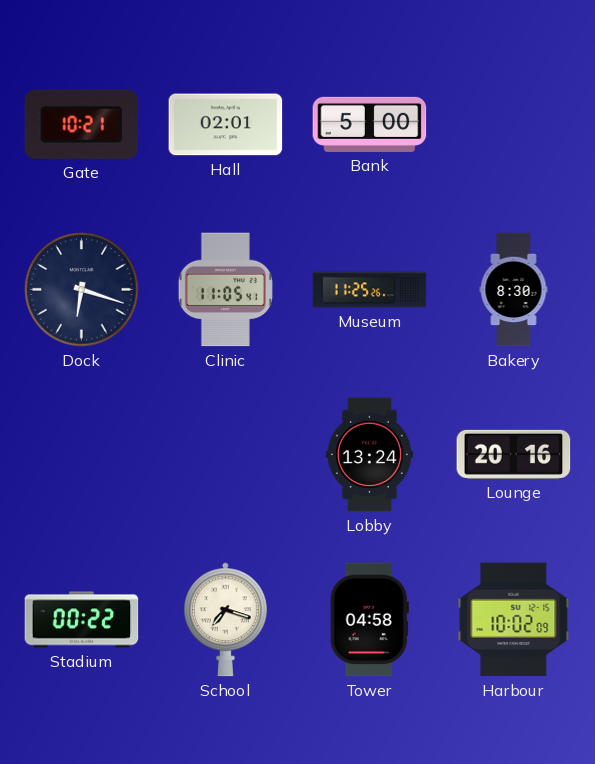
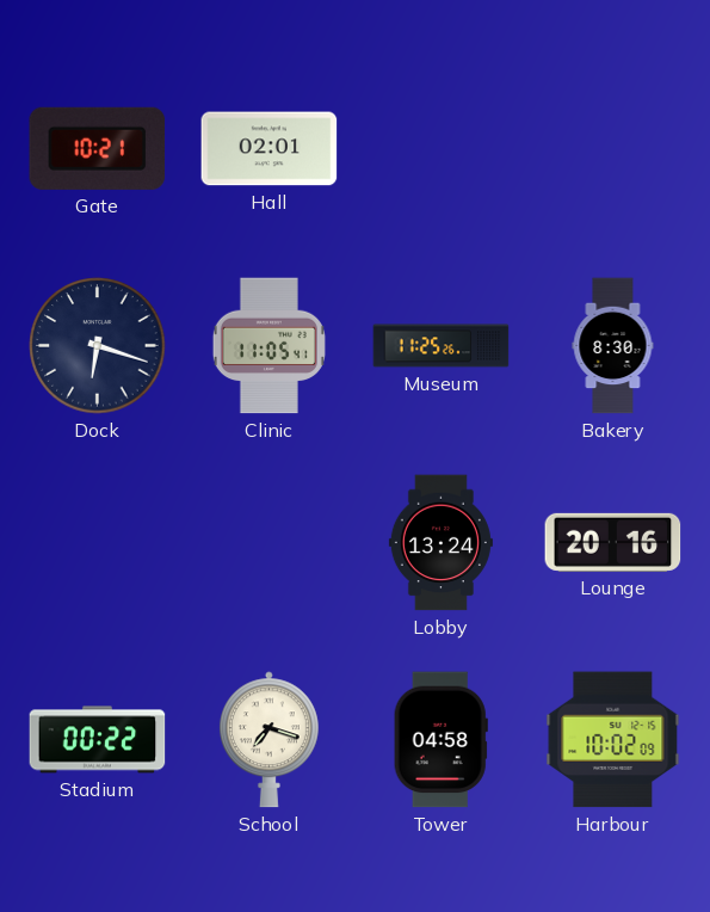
Bank: 5:00 -> none (370, 124)
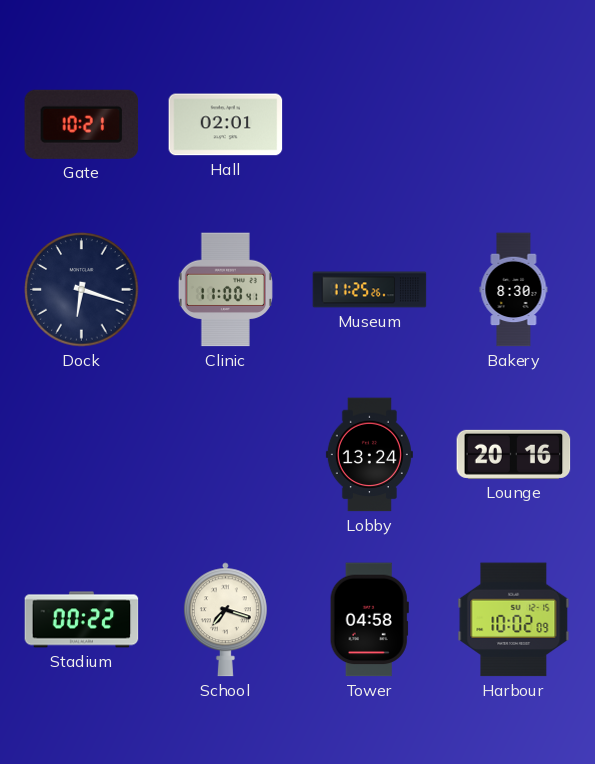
Clinic: 11:05 -> 11:00 (225, 290)
